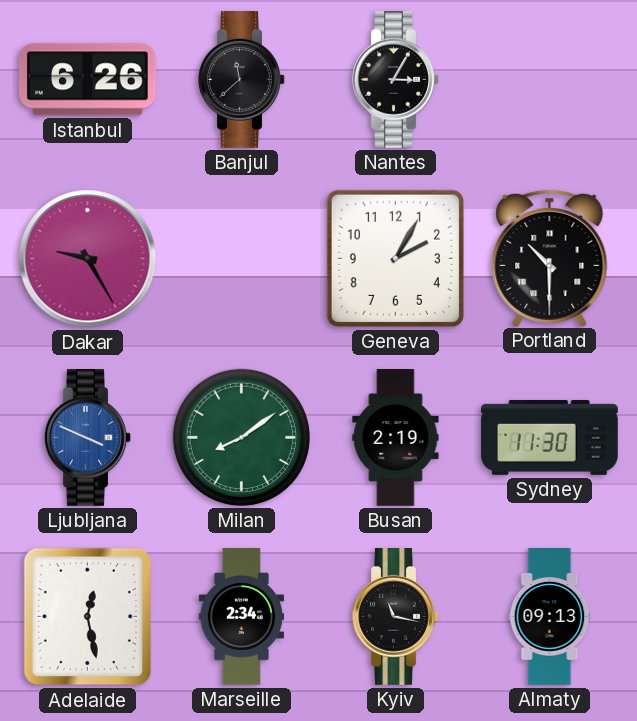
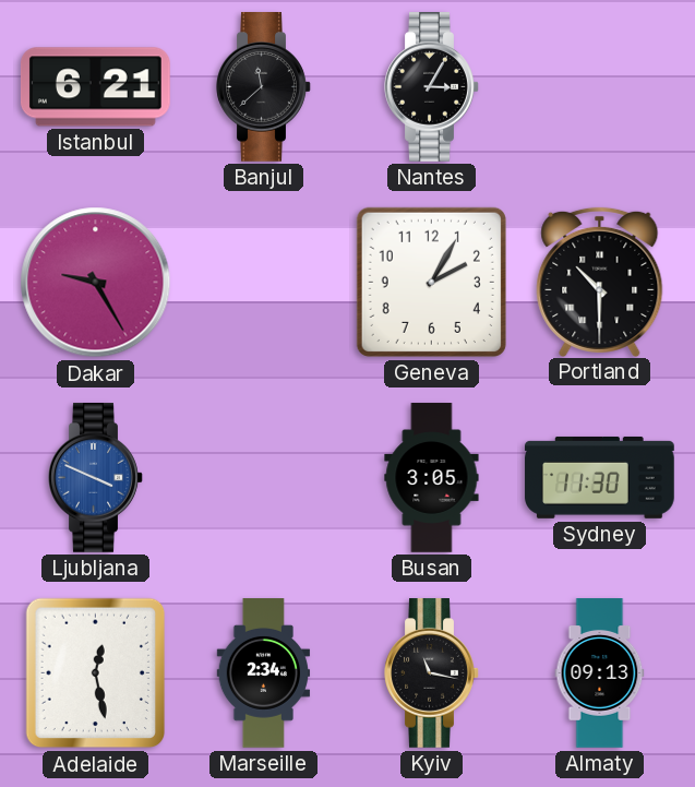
Istanbul: 6:26 -> 6:21 (95, 87)
Milan: 8:09 -> none (241, 437)
Busan: 2:19 -> 3:05 (432, 478)
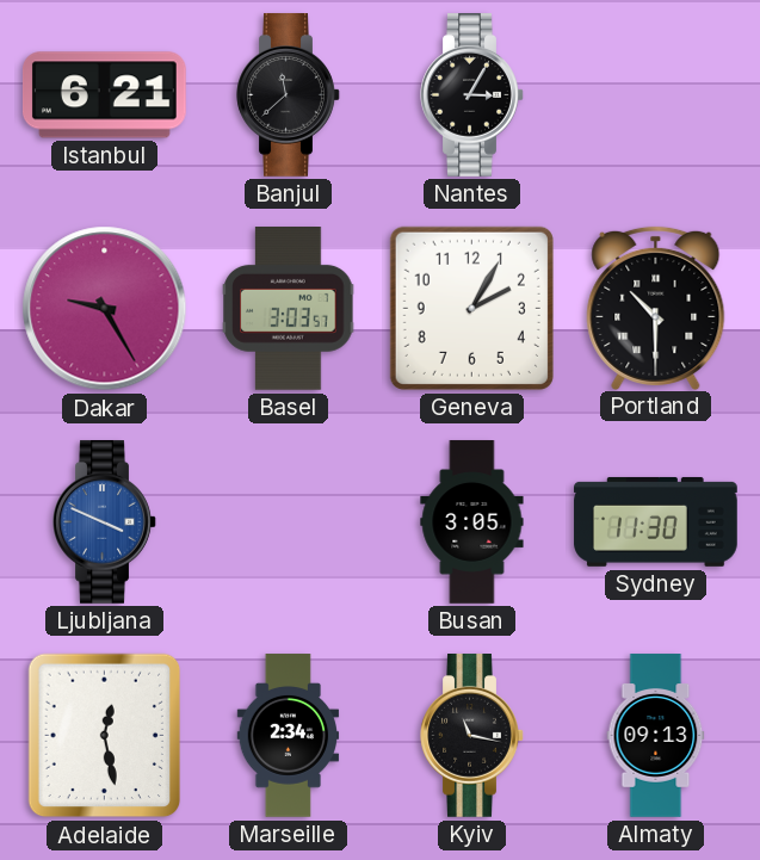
Basel: none -> 3:03 (289, 309)
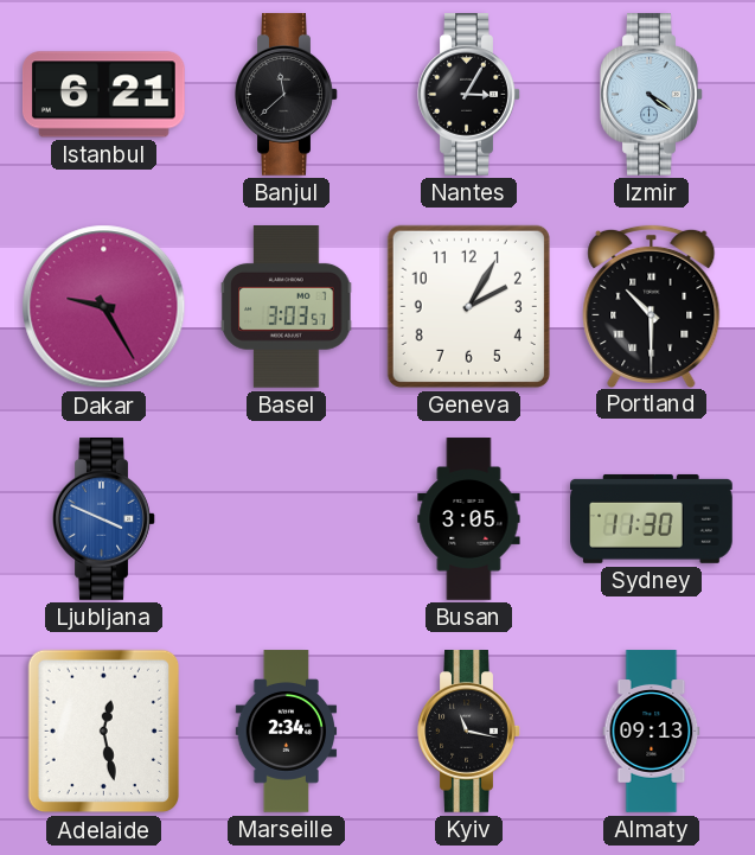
Izmir: none -> 4:21 (652, 95)
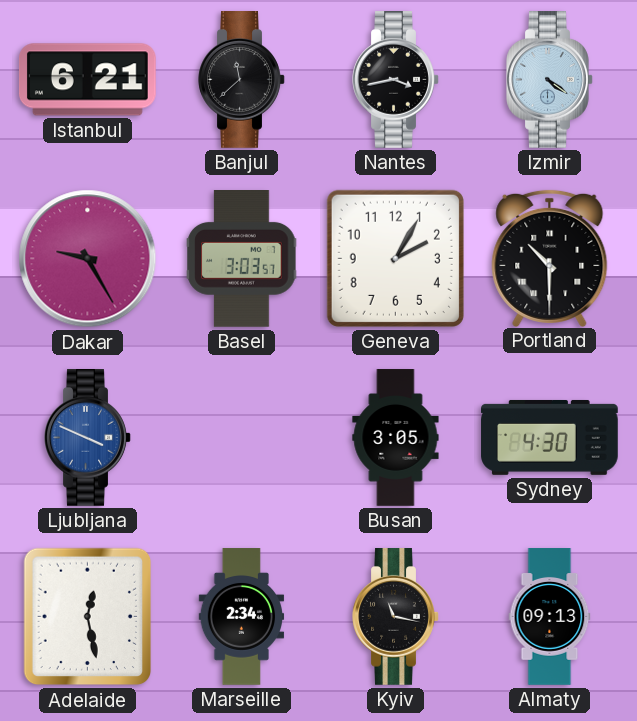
Nantes: 3:05 -> 3:43 (396, 80)
Sydney: 11:30 -> 4:30 (550, 437)
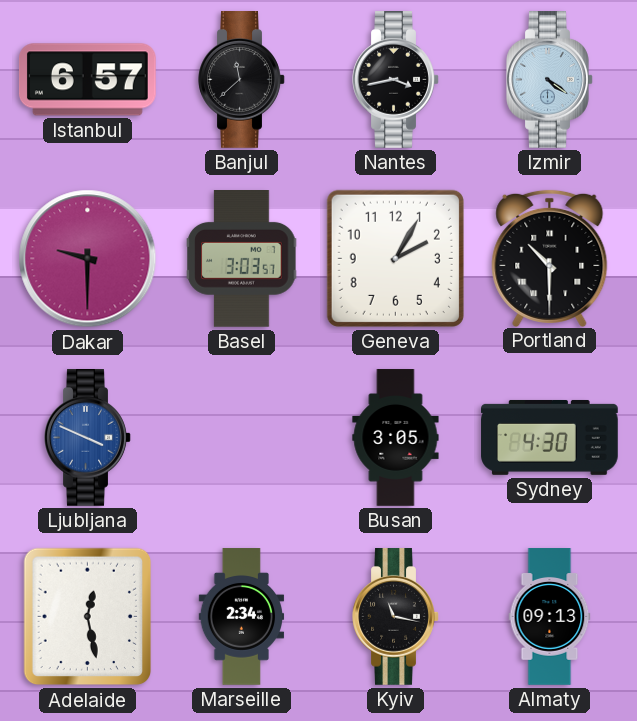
Istanbul: 6:21 -> 6:57 (87, 80)
Dakar: 9:25 -> 9:30 (88, 259)
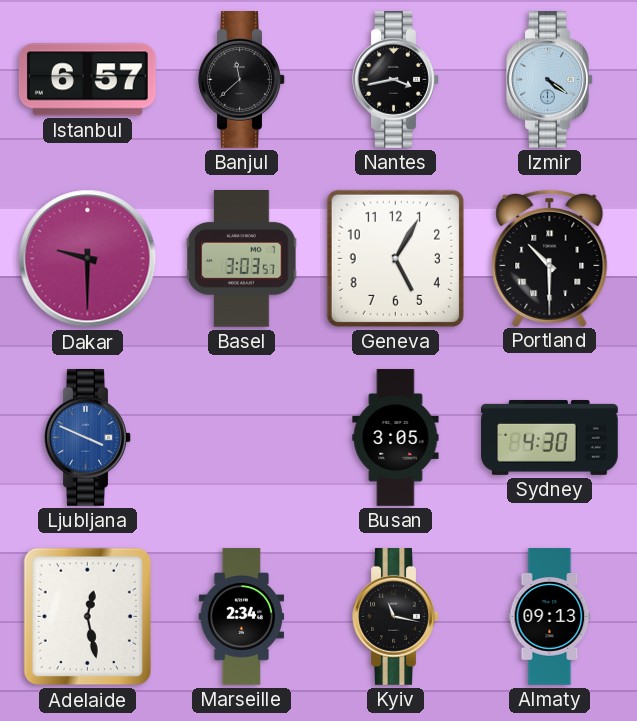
Geneva: 2:05 -> 5:05 (395, 258)
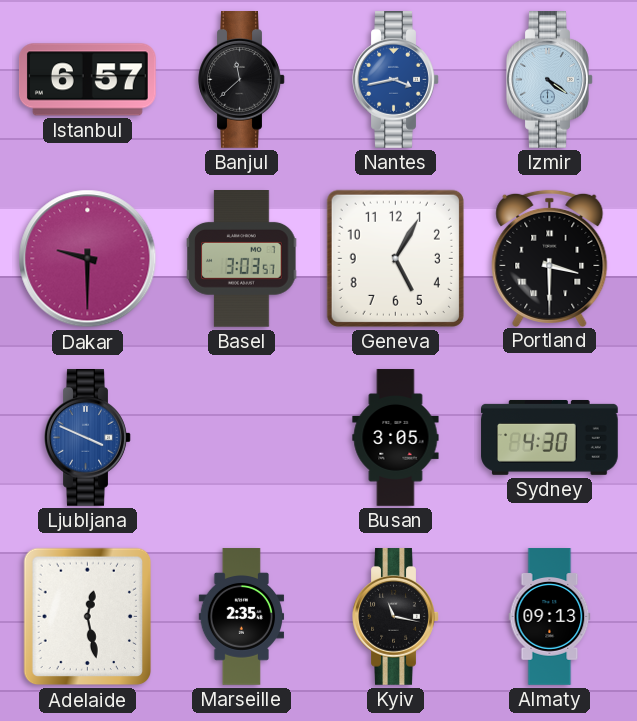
Nantes dial: black -> blue (396, 80)
Portland: 10:30 -> 3:30 (550, 258)
Marseille: 2:34 -> 2:35 (242, 617)
